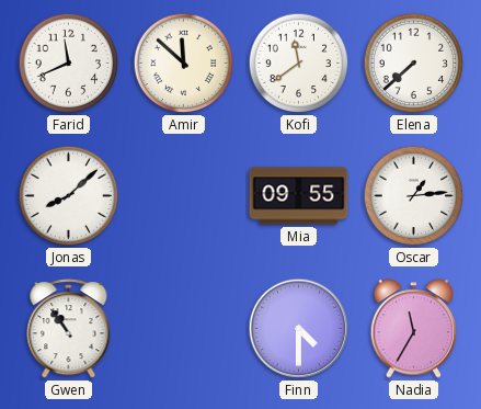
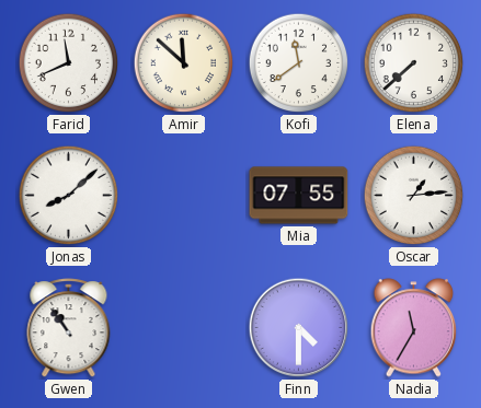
Mia: 09:55 -> 07:55 (299, 196)
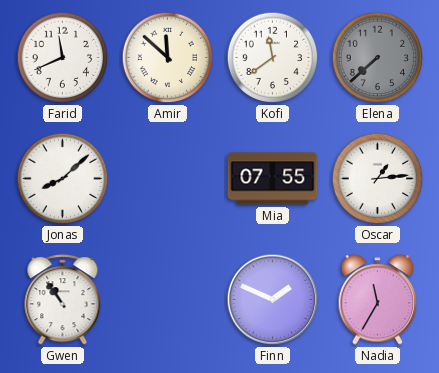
Elena dial: white -> grey (378, 58)
Finn: 4:30 -> 1:49 (273, 300)
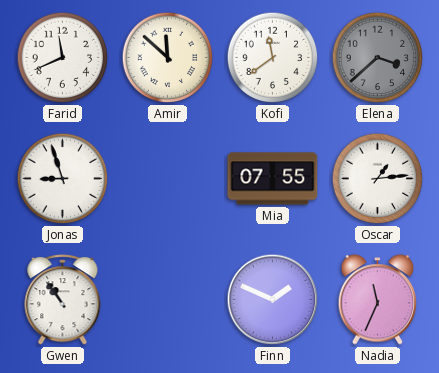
Elena: 7:38 -> 3:38 (378, 58)
Jonas: 8:08 -> 8:57 (63, 179)
Nadia: 11:35 -> 11:34 (378, 300)
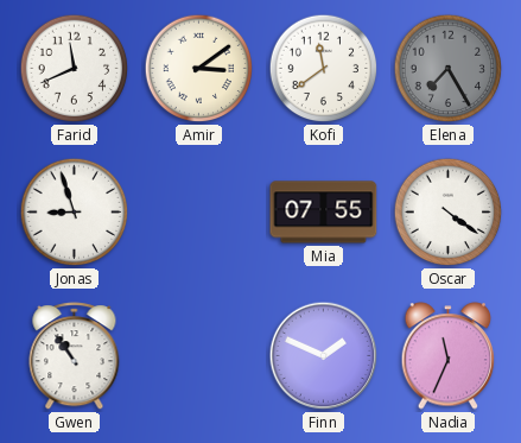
Amir: 11:52 -> 3:09 (199, 69)
Elena: 3:38 -> 7:25 (449, 69)
Oscar: 1:14 -> 4:21 (449, 213)
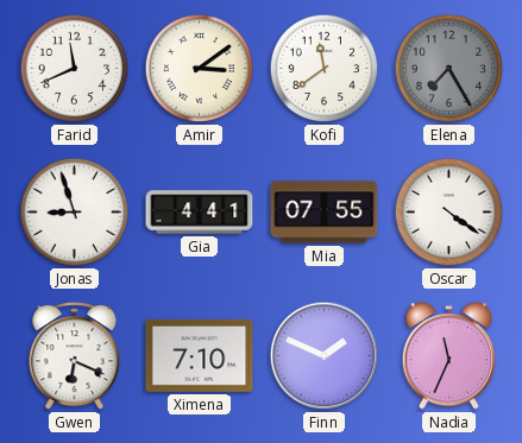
Gia: none -> 4:41 (200, 213)
Gwen: 10:54 -> 6:19 (75, 356)
Ximena: none -> 7:10 (200, 355)
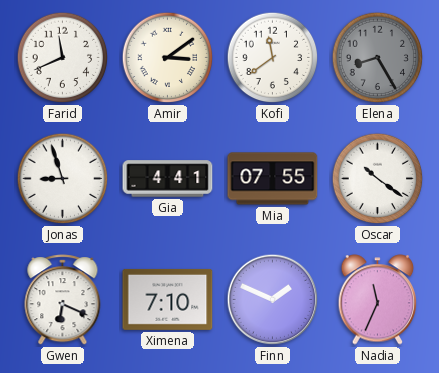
Elena: 7:25 -> 8:25 (378, 58)
Oscar: 4:21 -> 10:21 (378, 179)
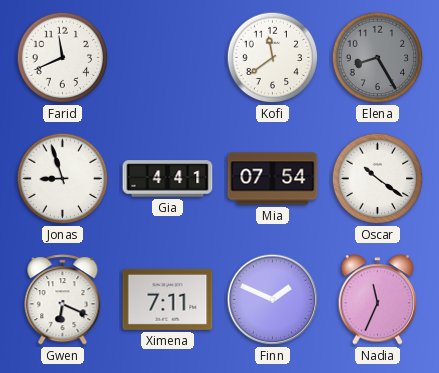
Amir: 3:09 -> none (168, 58)
Mia: 07:55 -> 07:54 (273, 179)
Ximena: 7:10 -> 7:11 (168, 299)
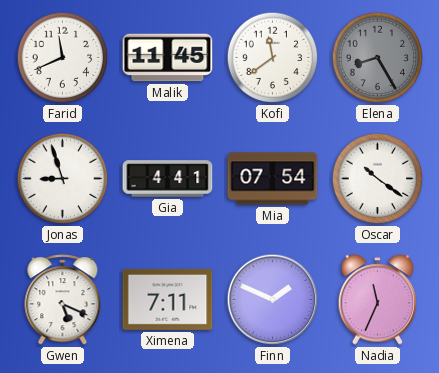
Malik: none -> 11:45 (168, 58)
Gwen: 6:19 -> 5:19 (63, 300)
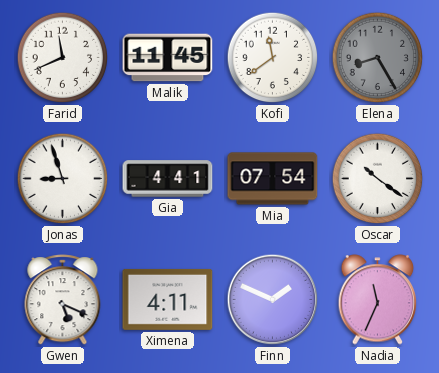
Ximena: 7:11 -> 4:11 (168, 299)
